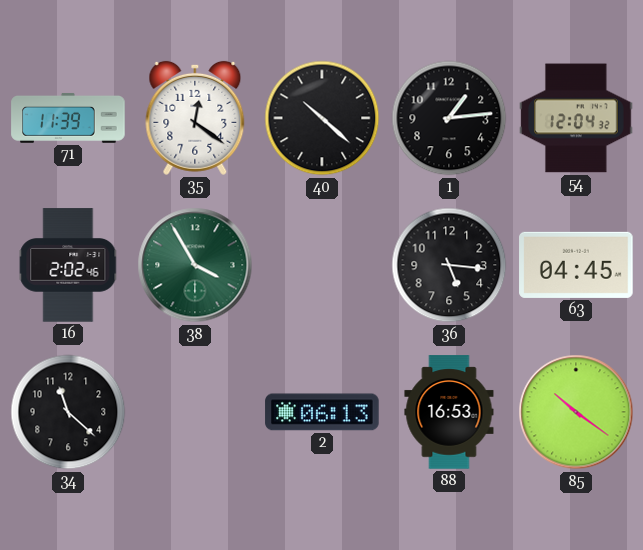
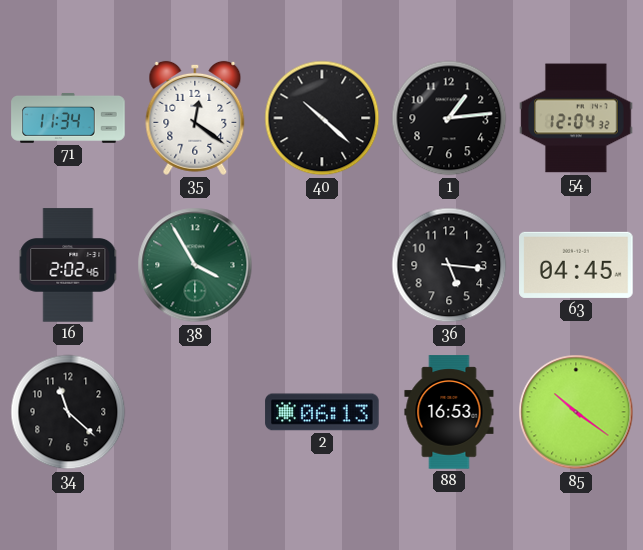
71: 11:39 -> 11:34 (68, 118)
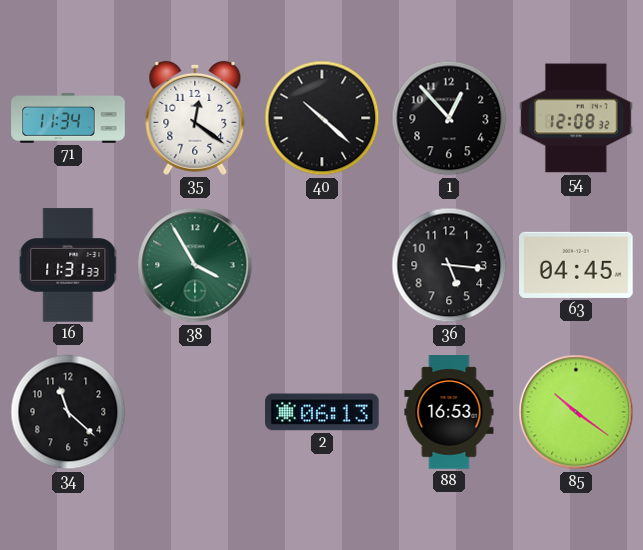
1: 1:14 -> 12:53 (449, 118)
54: 12:04 -> 12:08 (576, 118)
16: 2:02 -> 11:31 (68, 265)
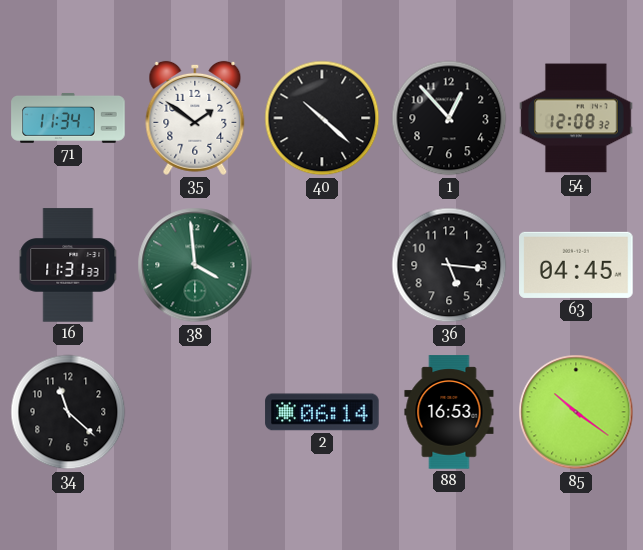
35: 12:21 -> 1:51 (195, 118)
38: 3:55 -> 3:59 (195, 265)
2: 06:13 -> 06:14 (322, 412)
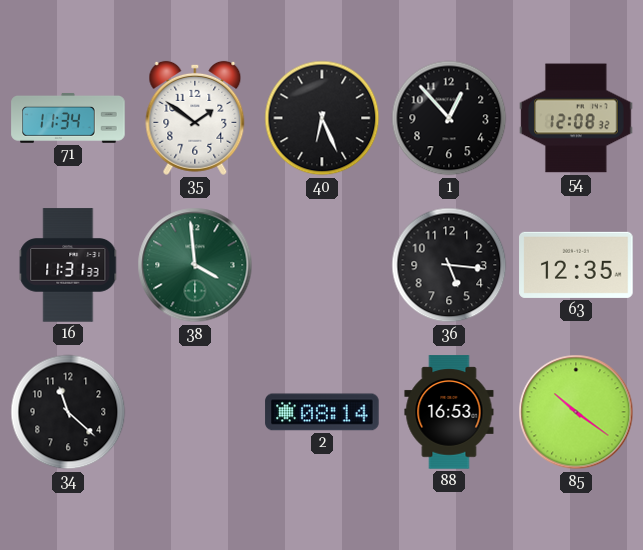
40: 10:22 -> 6:26 (322, 118)
63: 04:45 -> 12:35 (576, 265)
2: 06:14 -> 08:14 (322, 412)
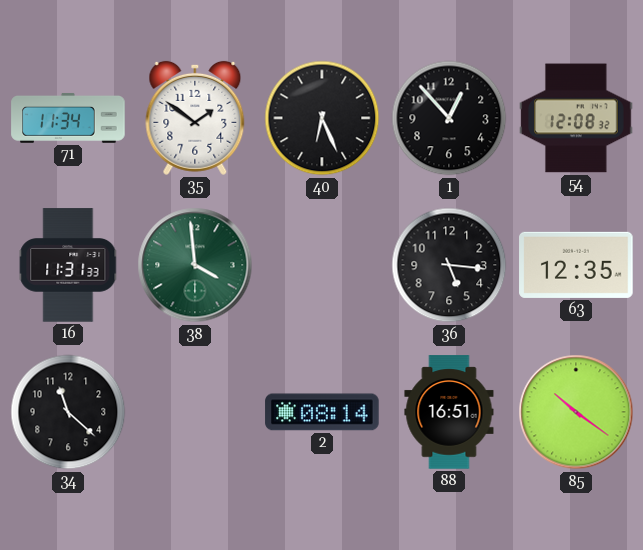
88: 16:53 -> 16:51 (449, 412)
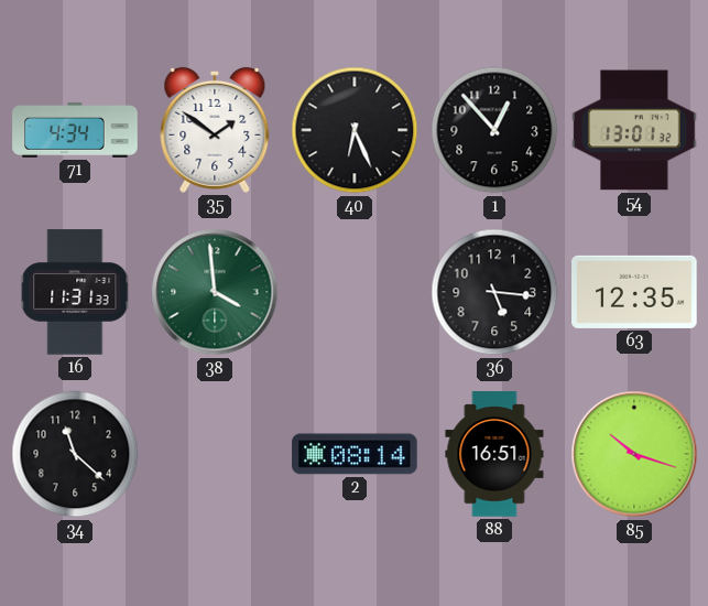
71: 11:34 -> 4:34 (75, 130)
54: 12:08 -> 13:01 (634, 130)
85: 10:21 -> 10:18 (634, 454)
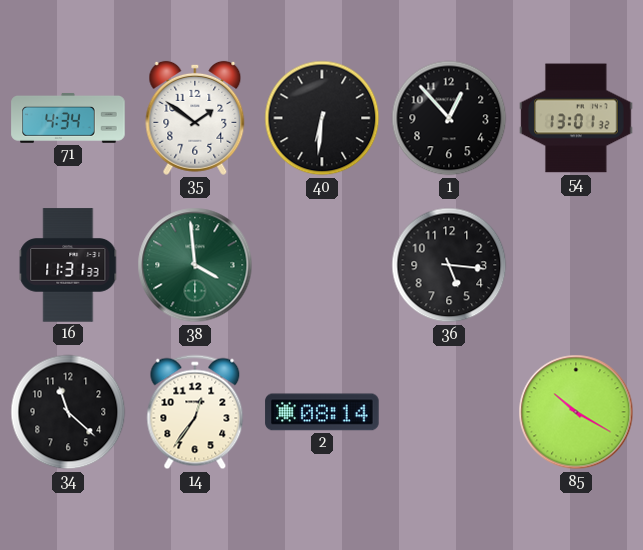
40: 6:26 -> 6:31 (322, 118)
63: 12:35 -> none (634, 292)
14: none -> 12:36 (195, 412)
88: 16:51 -> none (494, 454)
85: 10:18 -> 10:20 (576, 412)
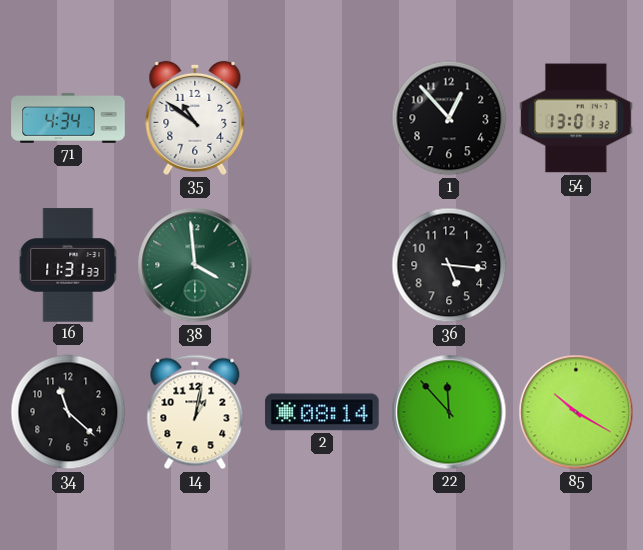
35: 1:51 -> 10:51 (195, 118)
40: 6:31 -> none (322, 118)
14: 12:36 -> 1:02 (195, 412)
22: none -> 11:53 (449, 412)
